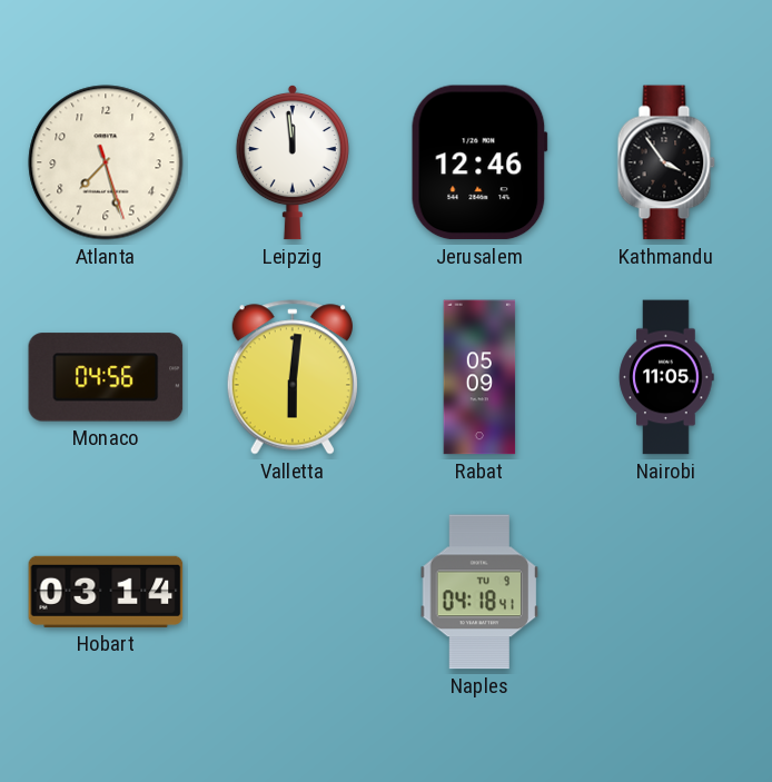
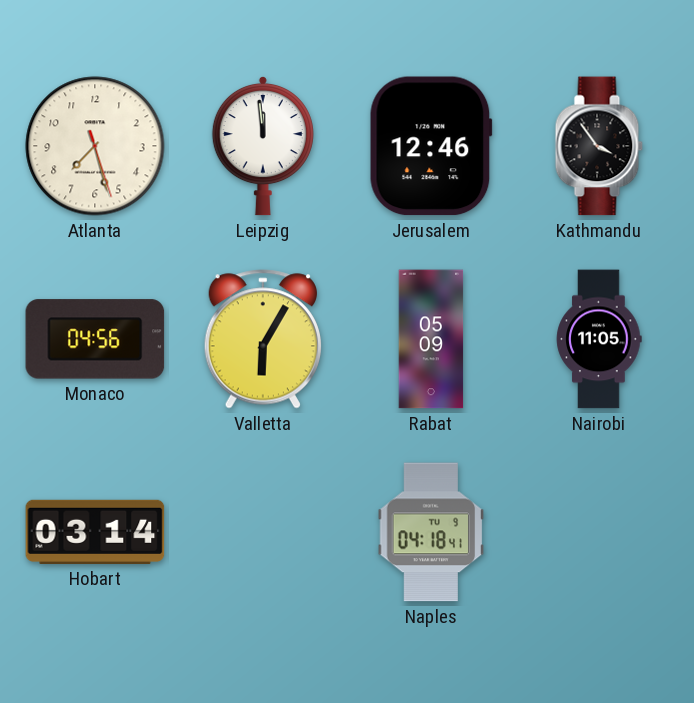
Valletta: 6:01 -> 6:05 (263, 339)
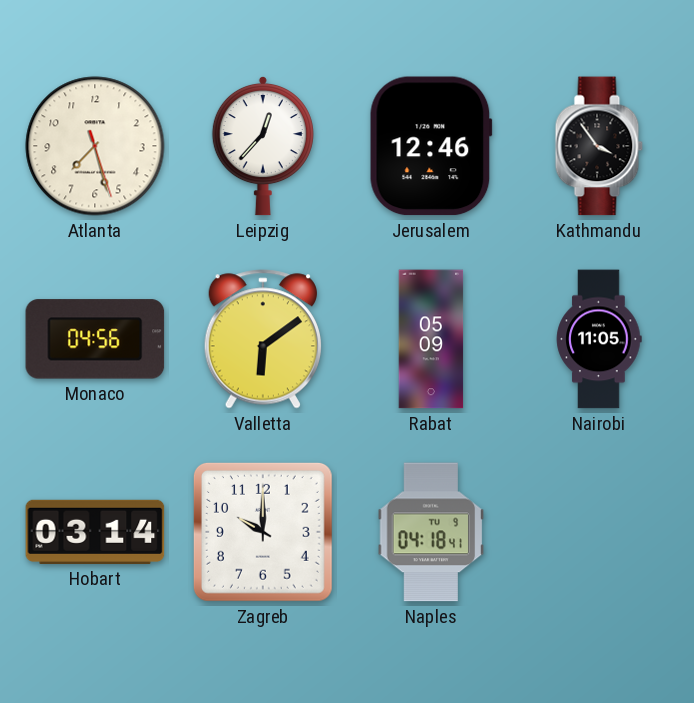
Leipzig: 11:59 -> 12:37 (263, 146)
Valletta: 6:05 -> 6:09 (263, 339)
Zagreb: none -> 10:00 (263, 532)
